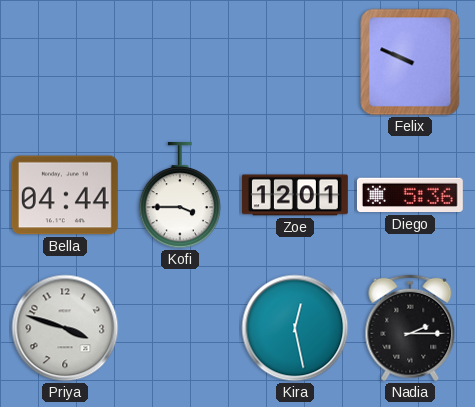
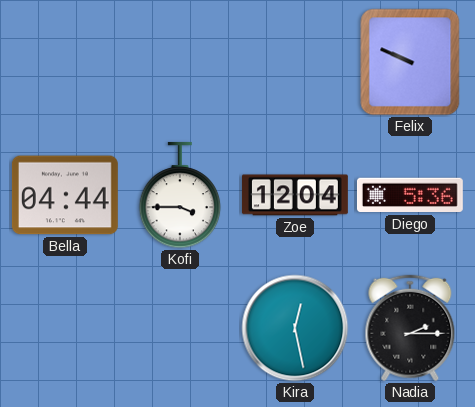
Zoe: 12:01 -> 12:04 (295, 195)
Priya: 3:48 -> none (65, 328)
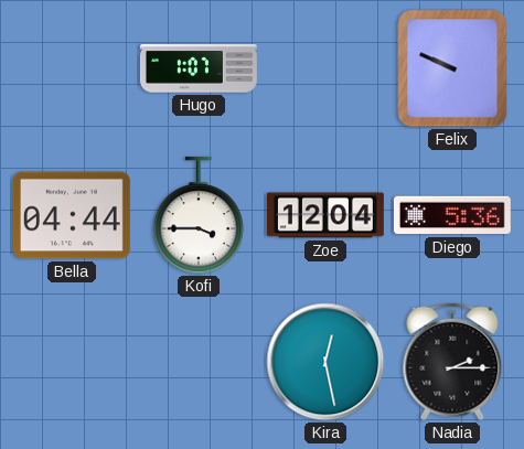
Hugo: none -> 1:07 (199, 68)
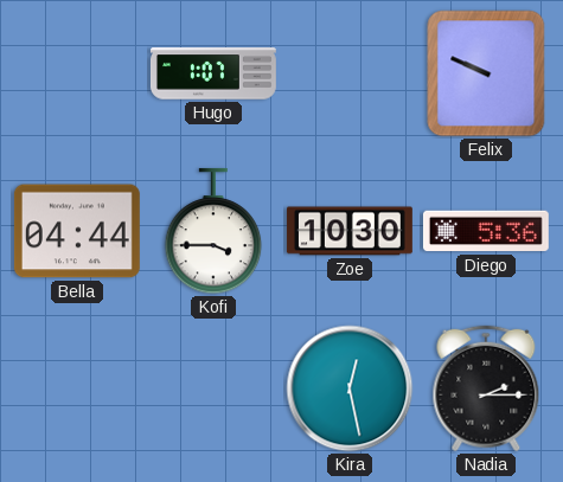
Zoe: 12:04 -> 10:30 (350, 231)
